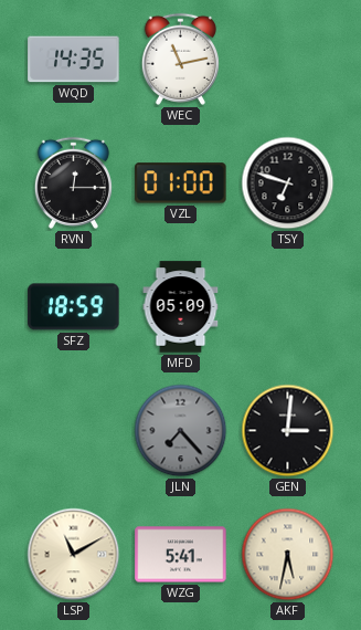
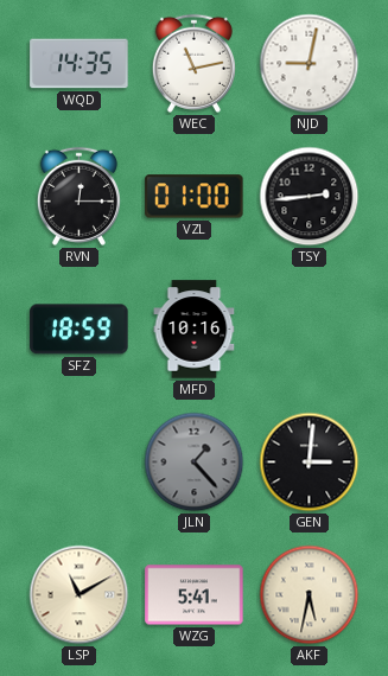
NJD: none -> 9:02 (310, 64)
TSY: 6:48 -> 2:44 (310, 197)
MFD: 05:09 -> 10:16 (195, 330)
JLN: 7:23 -> 1:23 (195, 463)
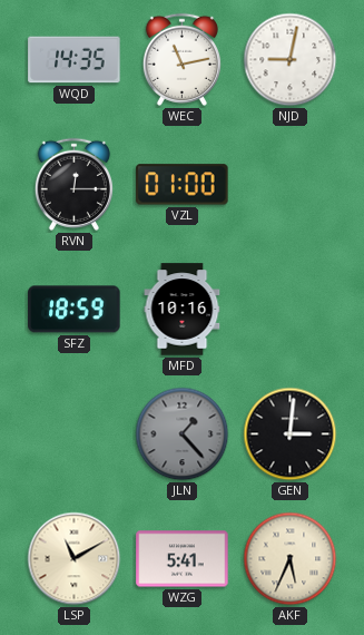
TSY: 2:44 -> none (310, 197)
AKF: 5:32 -> 5:34 (291, 559)
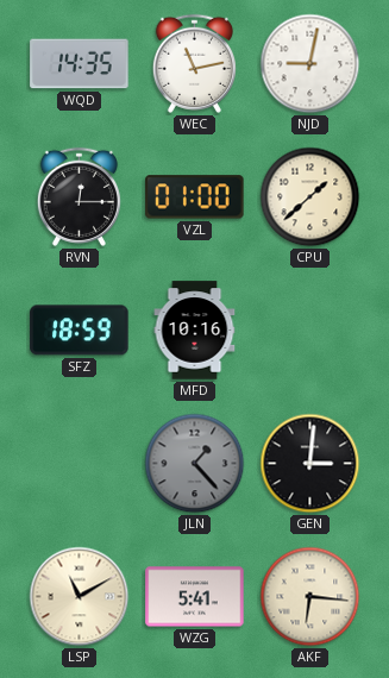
CPU: none -> 1:38 (310, 197)
AKF: 5:34 -> 6:16 (310, 597)
